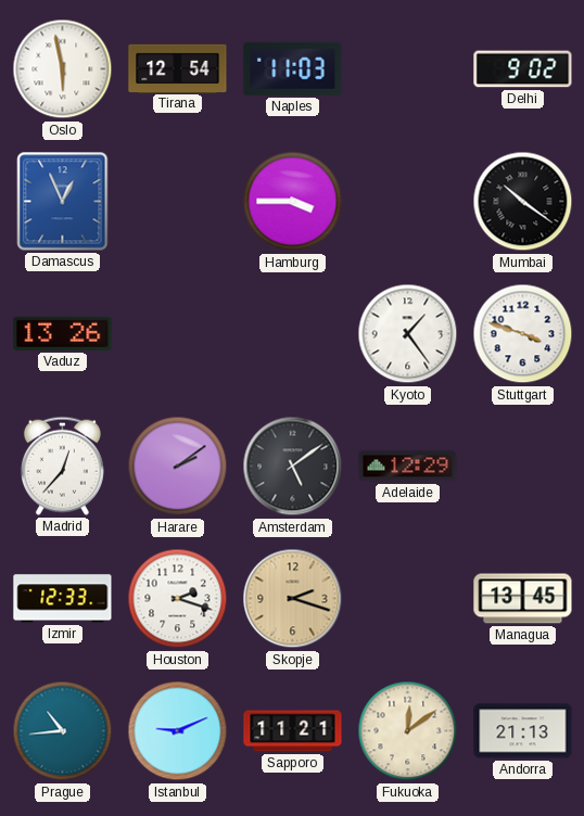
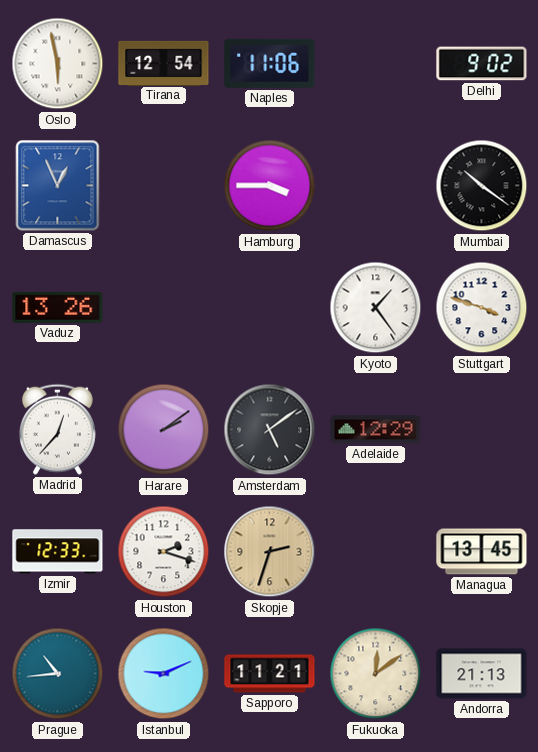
Naples: 11:03 -> 11:06 (270, 63)
Skopje: 2:18 -> 2:33 (270, 552)
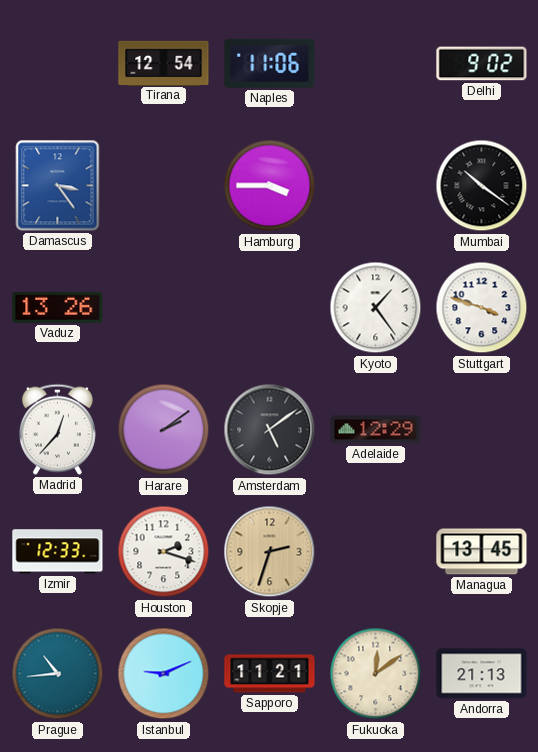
Oslo: 5:58 -> none (58, 64)
Damascus: 12:56 -> 3:24 (58, 186)
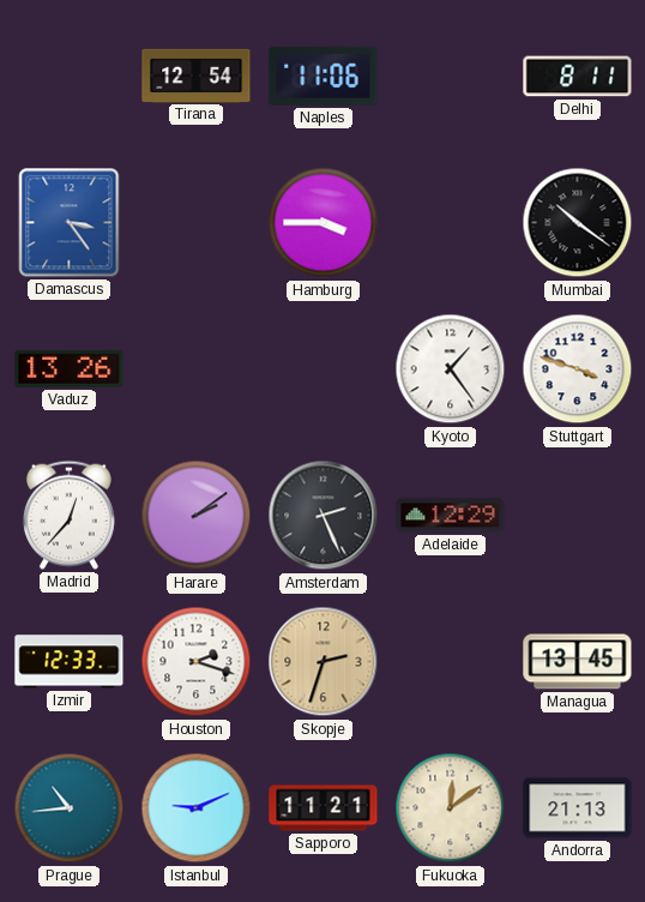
Delhi: 9:02 -> 8:11 (578, 77)
Amsterdam: 5:09 -> 2:26 (324, 516)
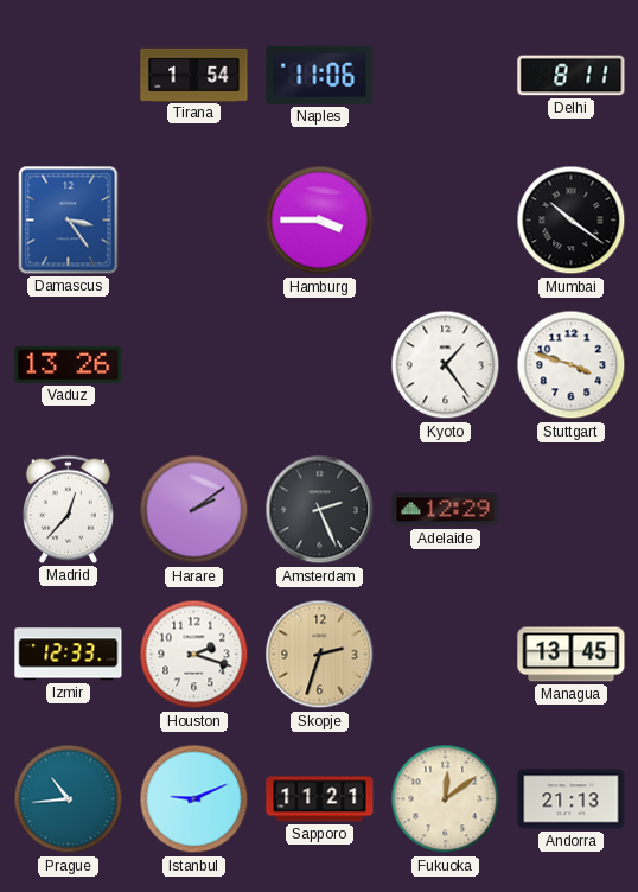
Tirana: 12:54 -> 1:54 (194, 75)
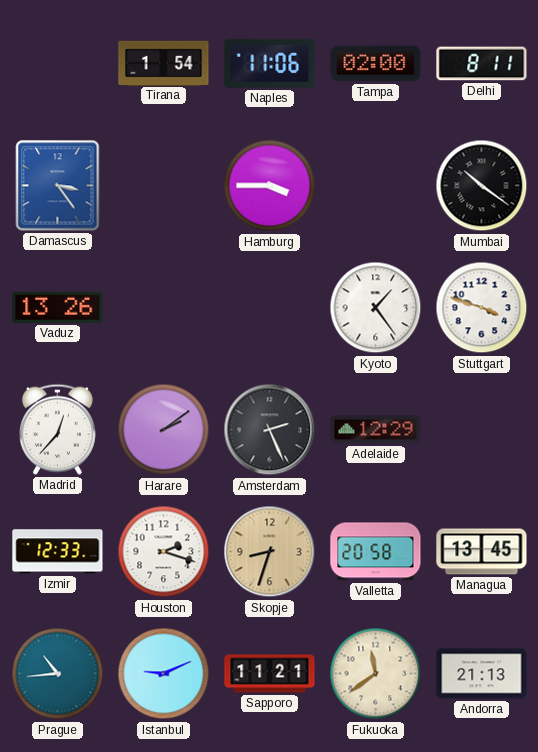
Tampa: none -> 02:00 (376, 64)
Skopje: 2:33 -> 8:33 (270, 552)
Valletta: none -> 20:58 (376, 552)
Fukuoka: 12:09 -> 11:39 (376, 674)
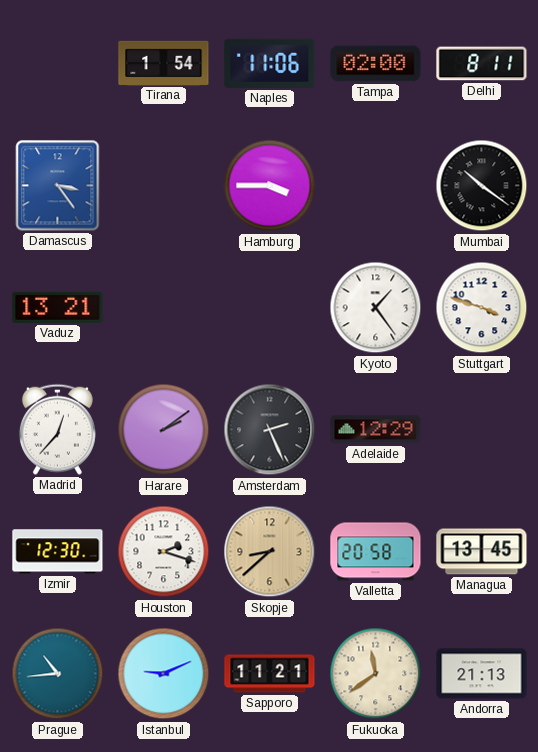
Vaduz: 13:26 -> 13:21 (58, 307)
Izmir: 12:33 -> 12:30 (58, 552)
Skopje: 8:33 -> 8:38 (270, 552)
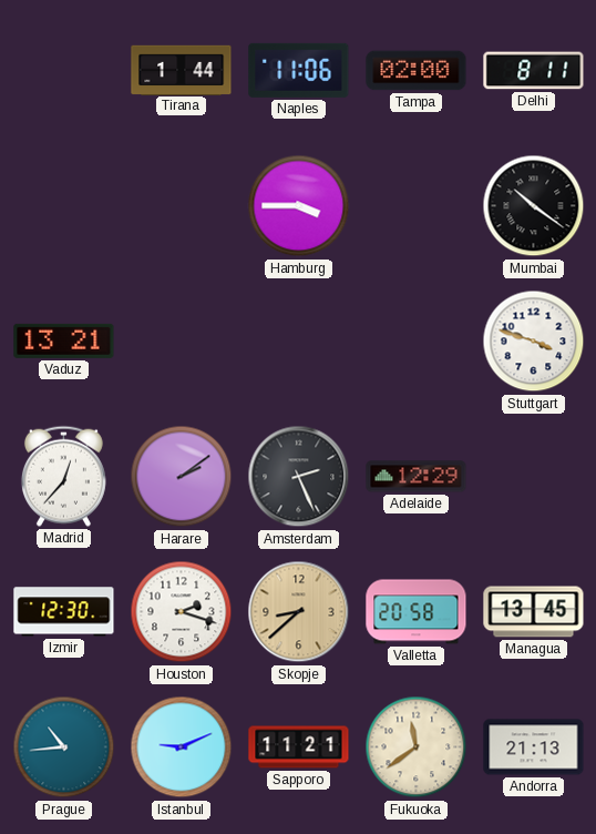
Tirana: 1:54 -> 1:44 (182, 70)
Damascus: 3:24 -> none (58, 186)
Kyoto: 1:24 -> none (376, 308)
